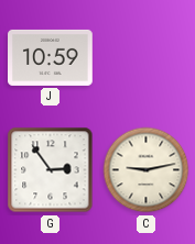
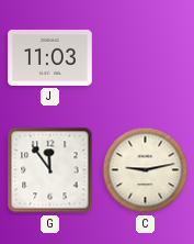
J: 10:59 -> 11:03 (50, 57)
G: 2:54 -> 11:54 (50, 170)
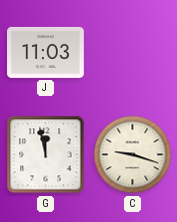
G: 11:54 -> 11:58 (46, 155)
C: 9:13 -> 9:18 (133, 155)
